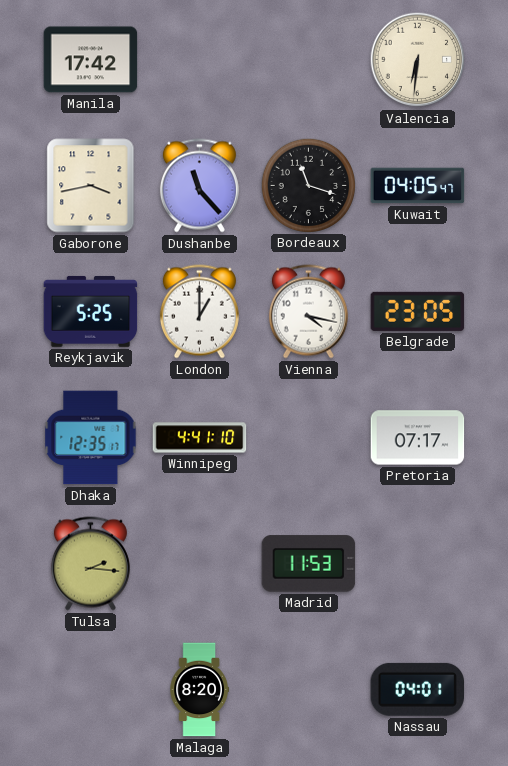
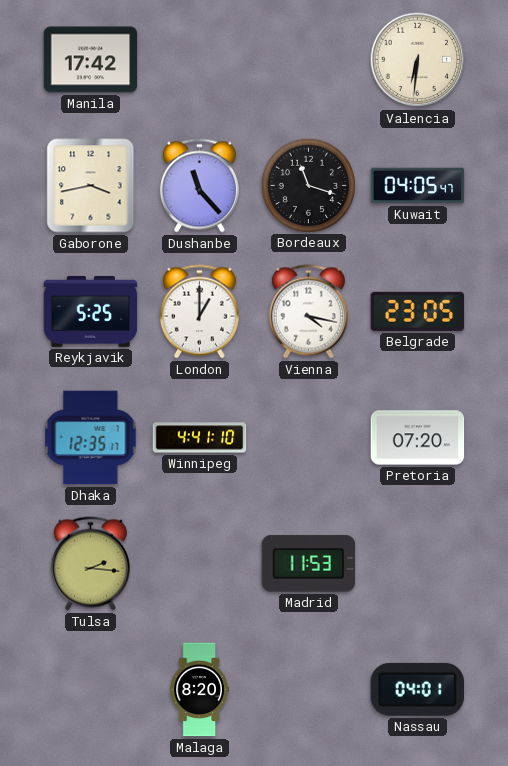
Pretoria: 07:17 -> 07:20 (418, 438)
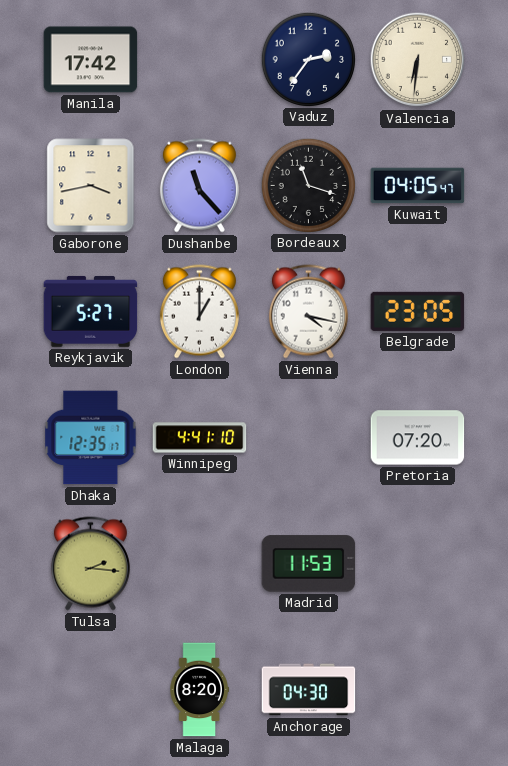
Vaduz: none -> 2:36 (308, 59)
Reykjavik: 5:25 -> 5:27 (91, 311)
Anchorage: none -> 04:30 (309, 690)
Nassau: 04:01 -> none (418, 689)
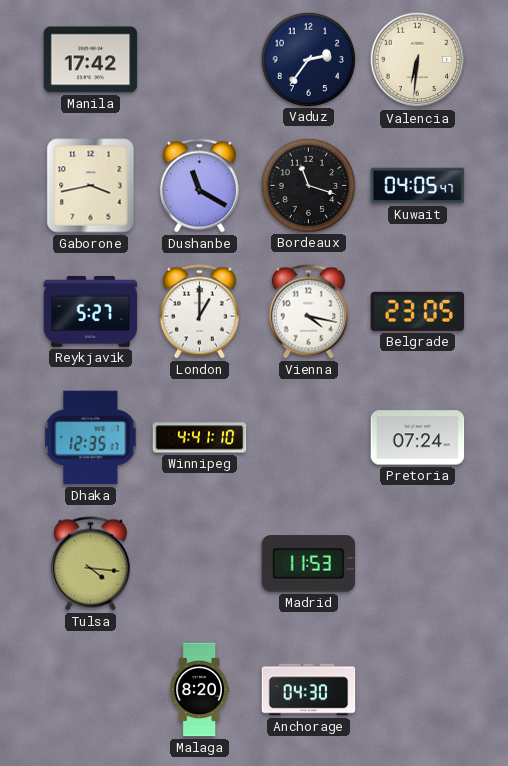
Dushanbe: 11:23 -> 11:20 (199, 186)
Pretoria: 07:20 -> 07:24 (418, 438)
Tulsa: 2:16 -> 4:16 (90, 564)
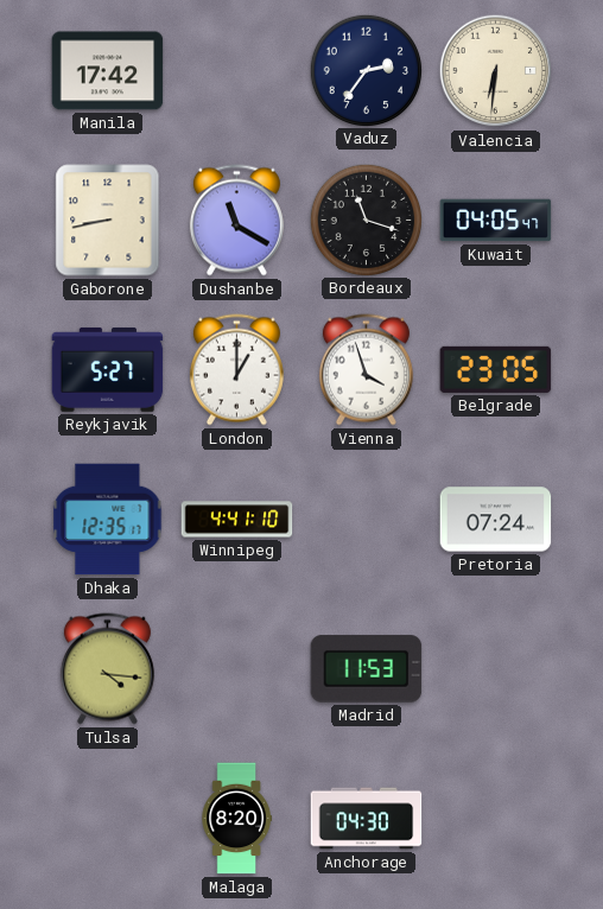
Gaborone: 3:43 -> 8:43 (108, 221)
Vienna: 4:17 -> 3:57 (366, 370)
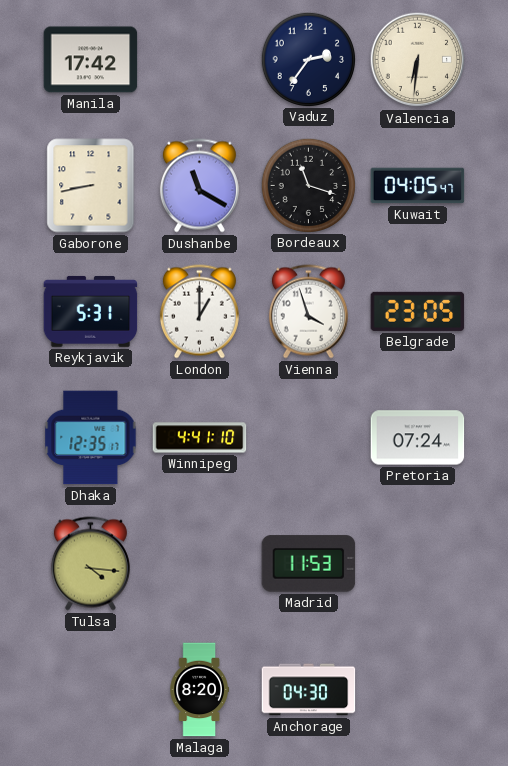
Reykjavik: 5:27 -> 5:31 (91, 311)
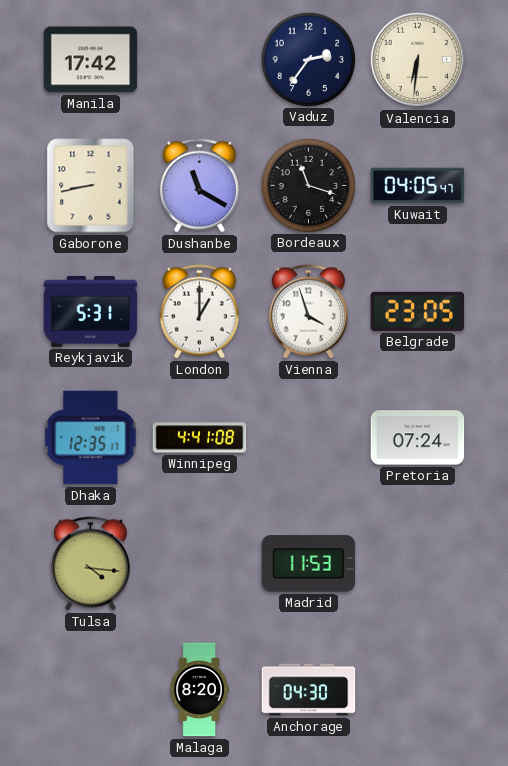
Winnipeg: 4:41:10 -> 4:41:08 (200, 438)
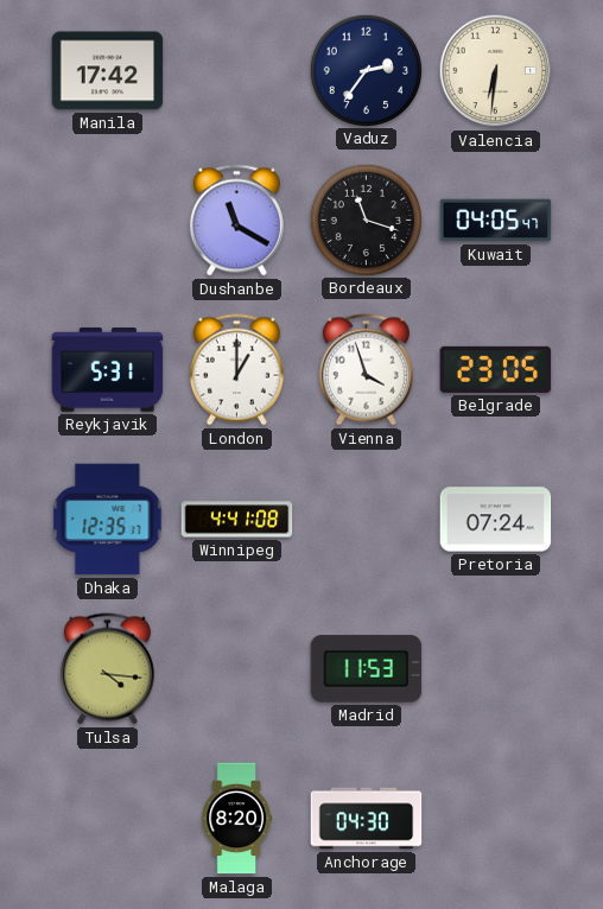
Gaborone: 8:43 -> none (91, 186)
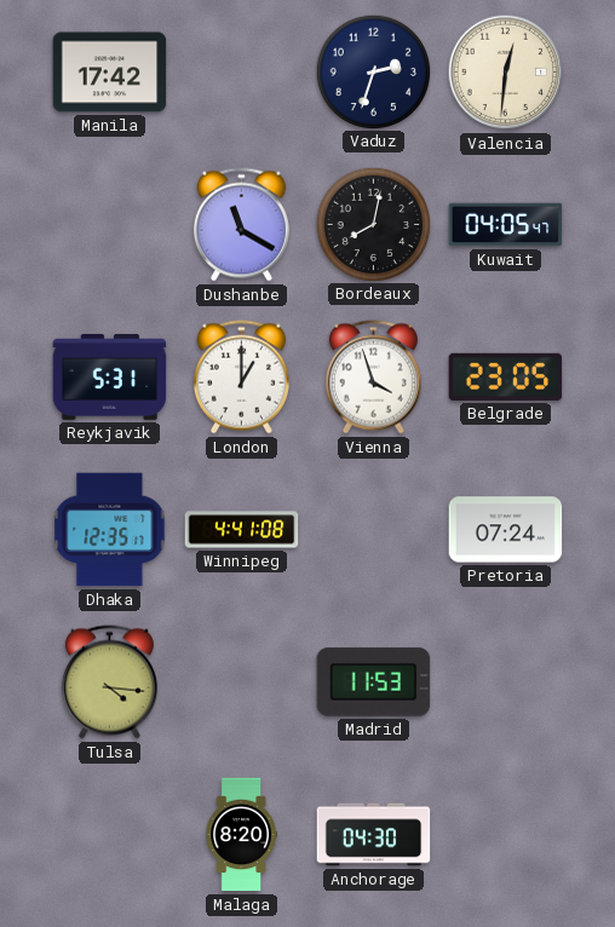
Vaduz: 2:36 -> 2:33 (373, 71)
Valencia: 6:31 -> 12:31 (506, 73)
Bordeaux: 11:18 -> 8:02 (373, 224)
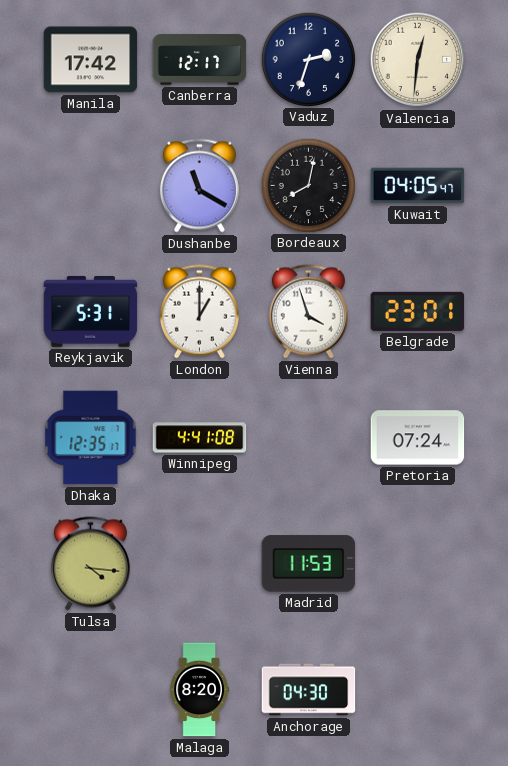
Canberra: none -> 12:17 (200, 60)
Belgrade: 23:05 -> 23:01 (418, 311)
